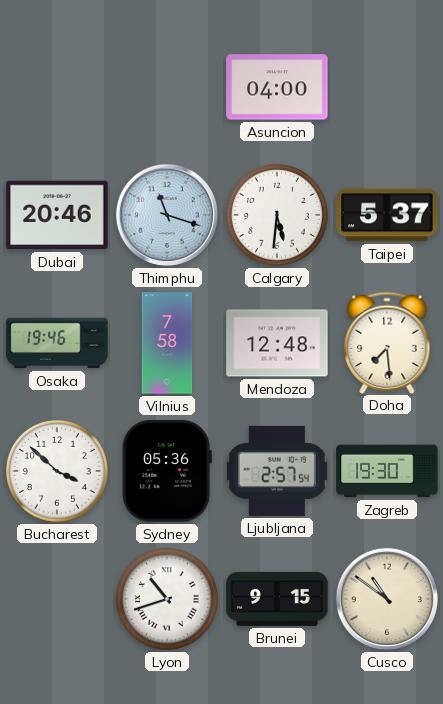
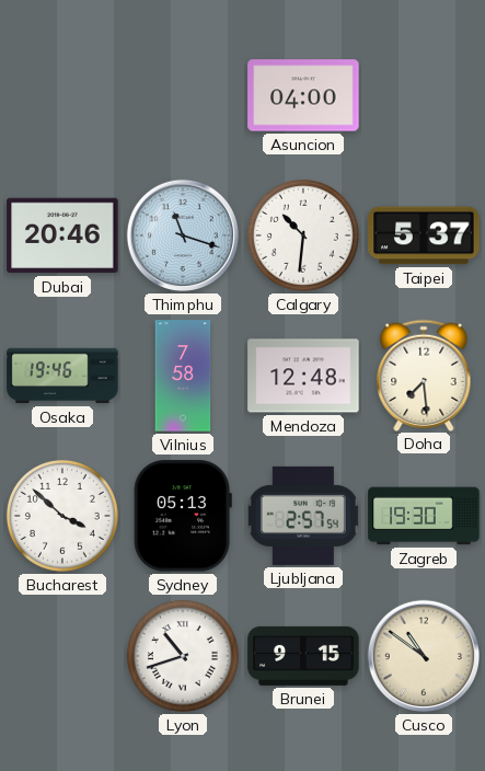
Calgary: 5:31 -> 10:31 (303, 235)
Sydney: 05:36 -> 05:13 (183, 516)
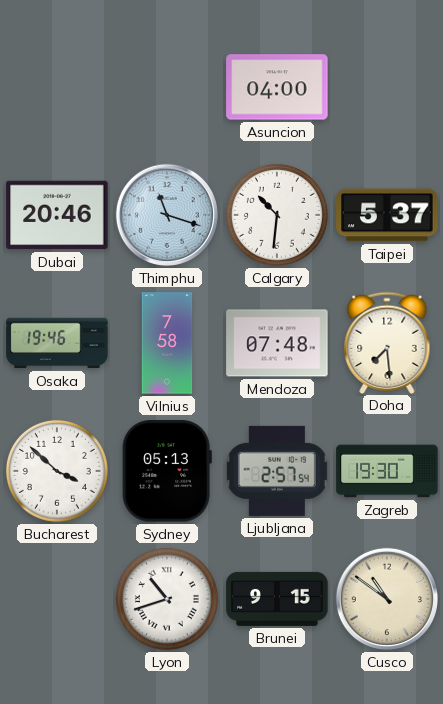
Mendoza: 12:48 -> 07:48 (277, 343)
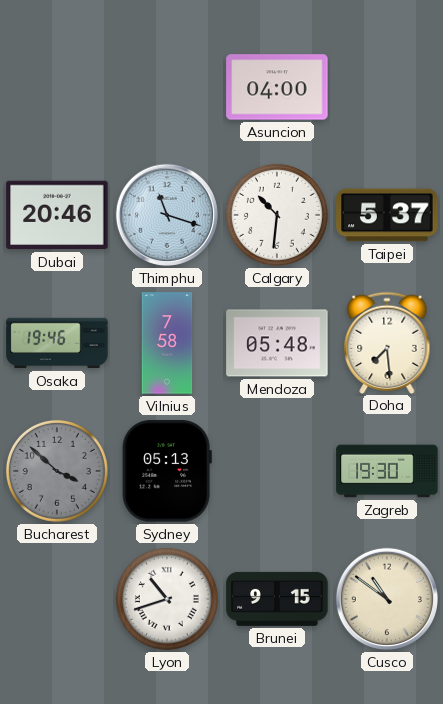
Mendoza: 07:48 -> 05:48 (277, 343)
Bucharest dial: white -> grey (57, 471)
Ljubljana: 2:57 -> none (277, 471)
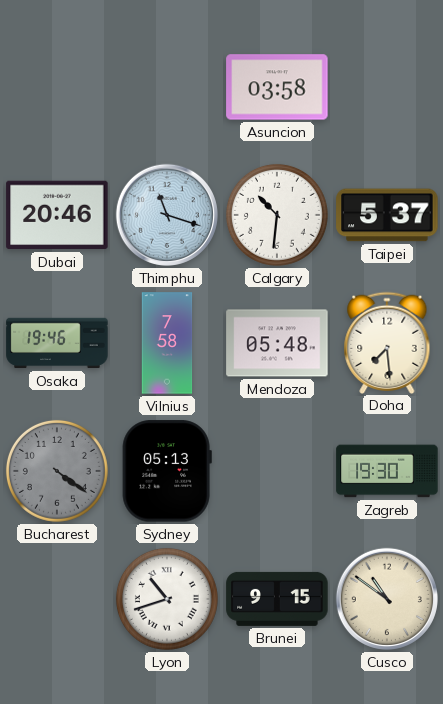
Asuncion: 04:00 -> 03:58 (277, 87)
Bucharest: 3:52 -> 4:21 (57, 471)
